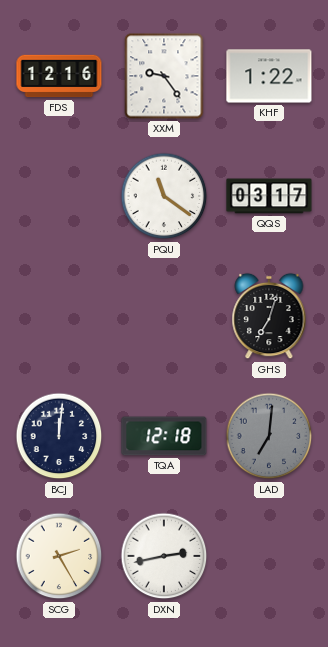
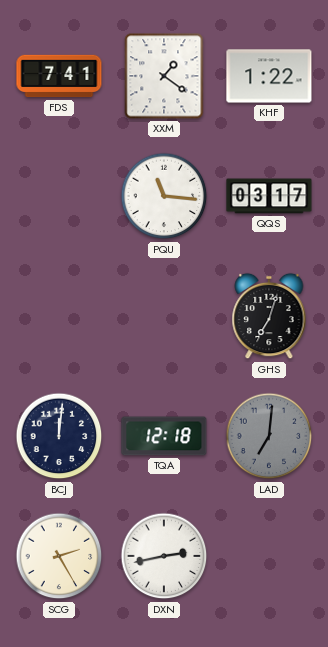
FDS: 12:16 -> 7:41 (59, 76)
XXM: 9:24 -> 1:21 (164, 76)
PQU: 11:21 -> 11:16 (164, 196)
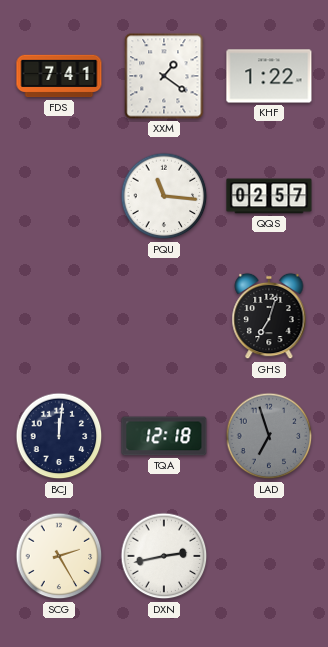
QQS: 03:17 -> 02:57 (269, 196)
LAD: 7:01 -> 6:57 (269, 436)
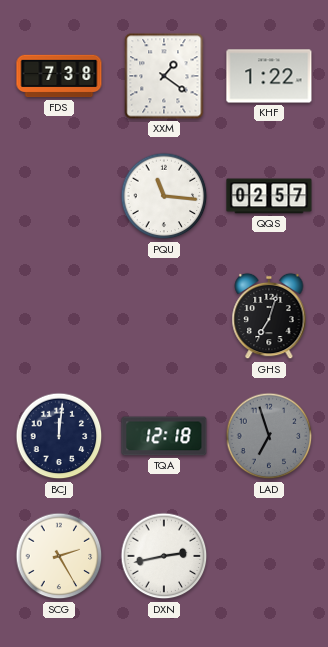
FDS: 7:41 -> 7:38 (59, 76)
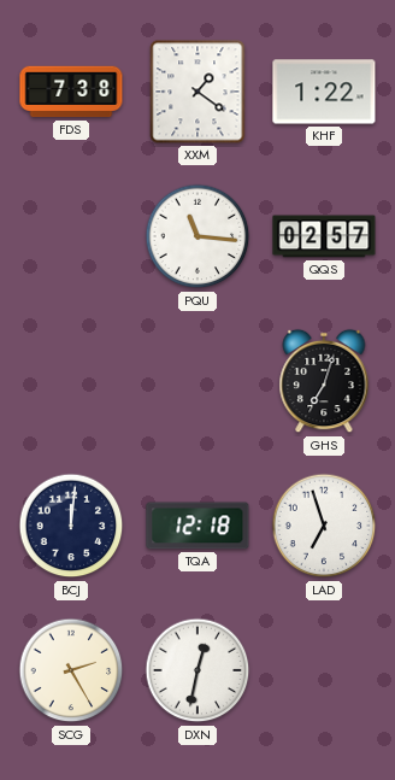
LAD dial: grey -> white (324, 526)
DXN: 2:43 -> 12:32 (197, 670)
